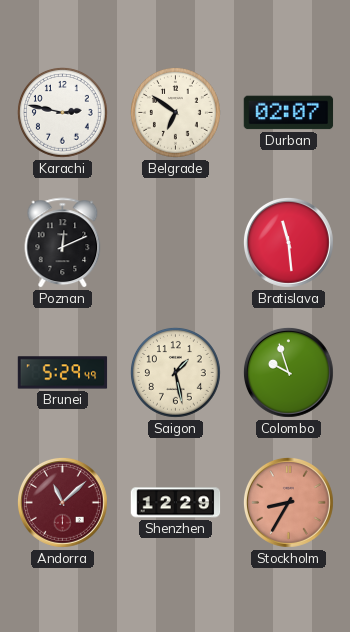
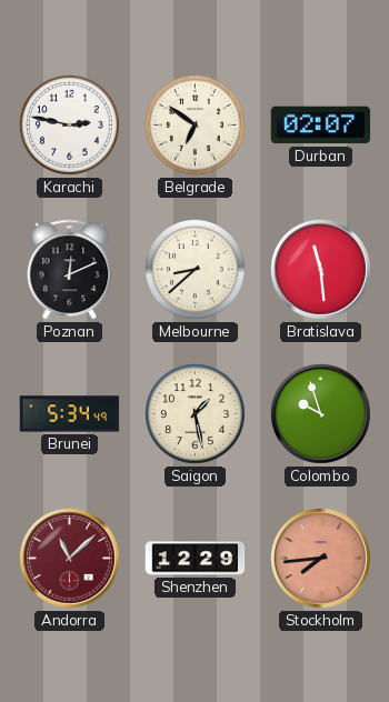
Melbourne: none -> 8:38 (196, 270)
Brunei: 5:29 -> 5:34 (70, 414)
Stockholm: 8:35 -> 7:44 (320, 558)
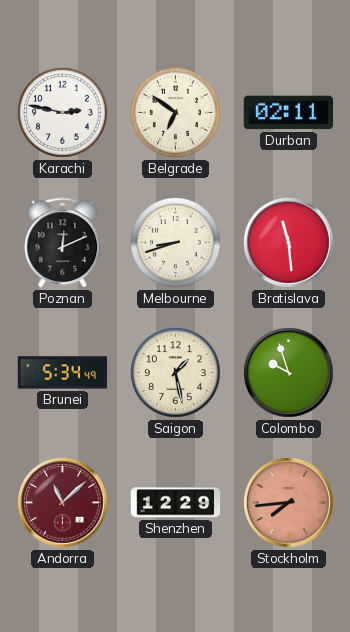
Durban: 02:07 -> 02:11 (289, 113)
Melbourne: 8:38 -> 8:42 (176, 243)
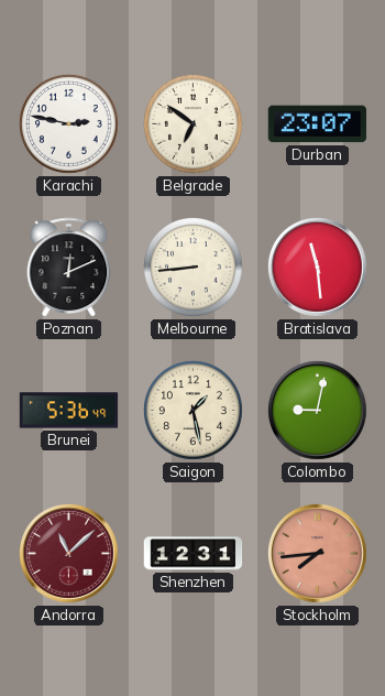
Durban: 02:11 -> 23:07 (318, 124)
Melbourne: 8:42 -> 8:44 (194, 268)
Brunei: 5:34 -> 5:36 (69, 411)
Colombo: 9:57 -> 9:02 (317, 410)
Shenzhen: 12:29 -> 12:31 (194, 554)
